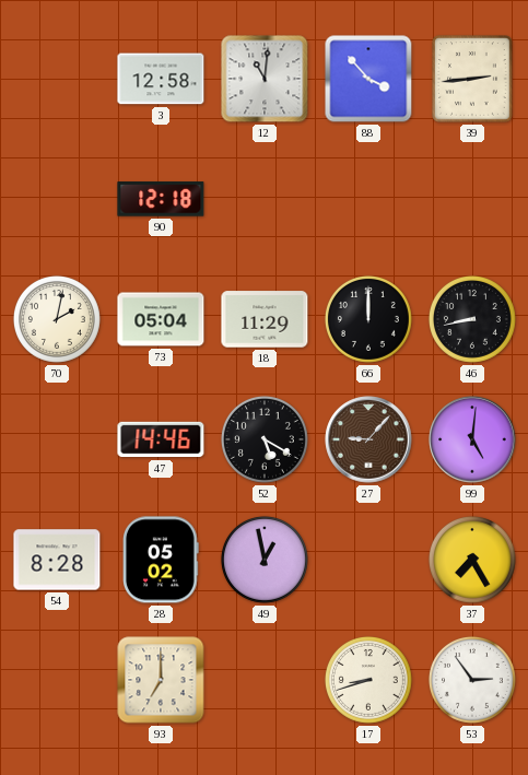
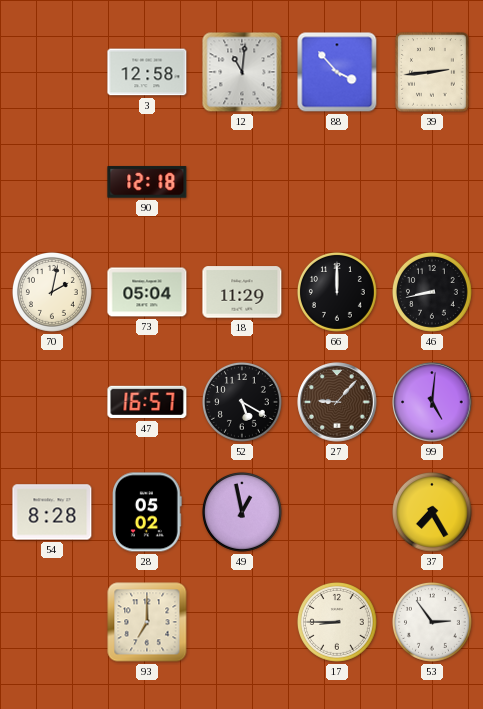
47: 14:46 -> 16:57 (147, 402)
17: 8:42 -> 8:45 (337, 622)
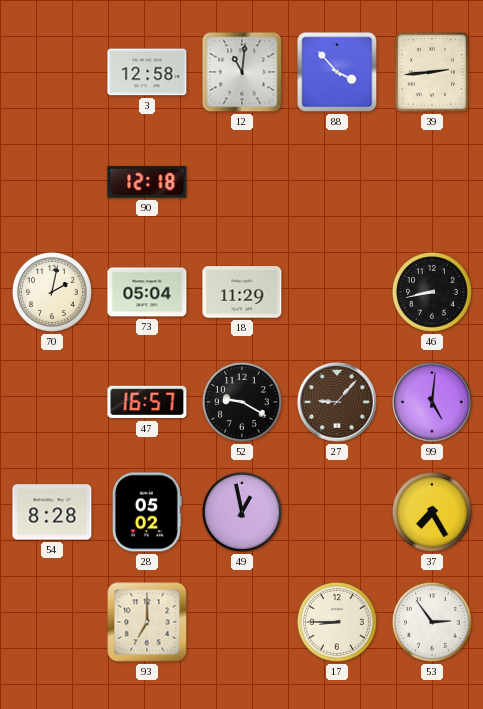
66: 12:00 -> none (337, 292)
52: 5:20 -> 9:20 (242, 402)
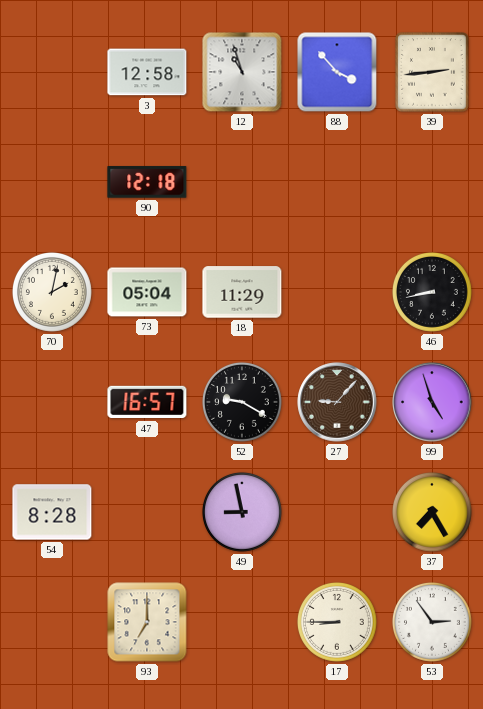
12: 11:01 -> 10:57 (242, 72)
99: 5:01 -> 4:57 (432, 402)
28: 05:02 -> none (148, 512)
49: 12:58 -> 8:58 (242, 512)
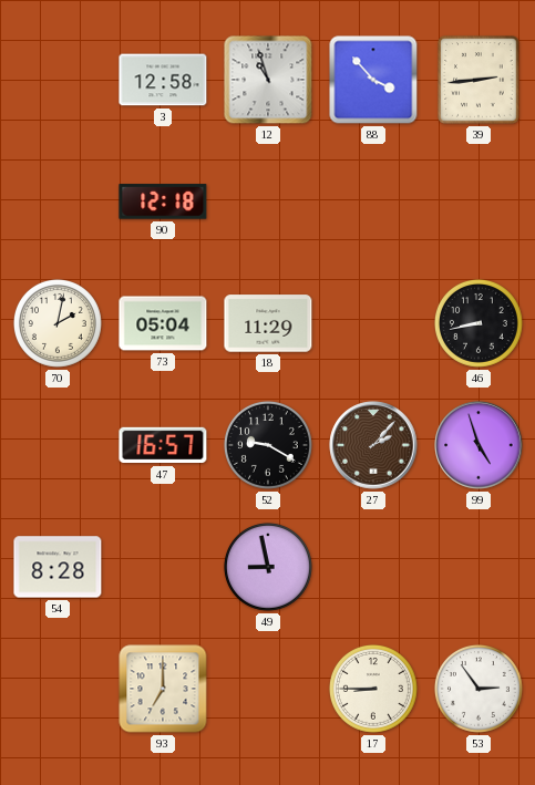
27: 9:07 -> 2:07 (373, 445)
37: 7:25 -> none (432, 512)
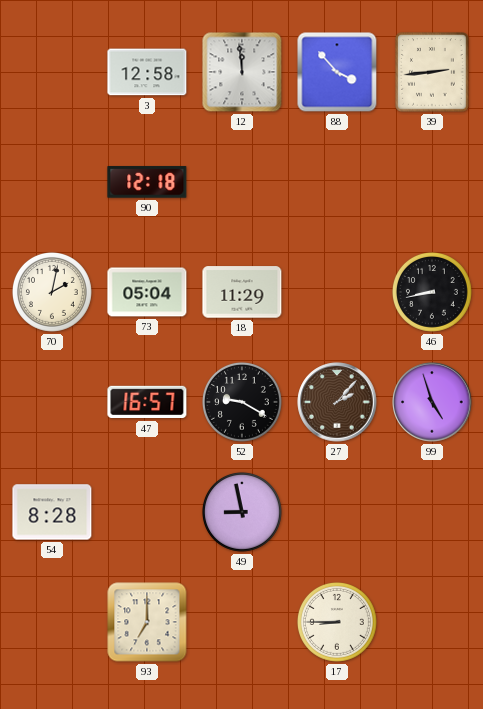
12: 10:57 -> 11:59 (242, 72)
53: 2:54 -> none (479, 689)
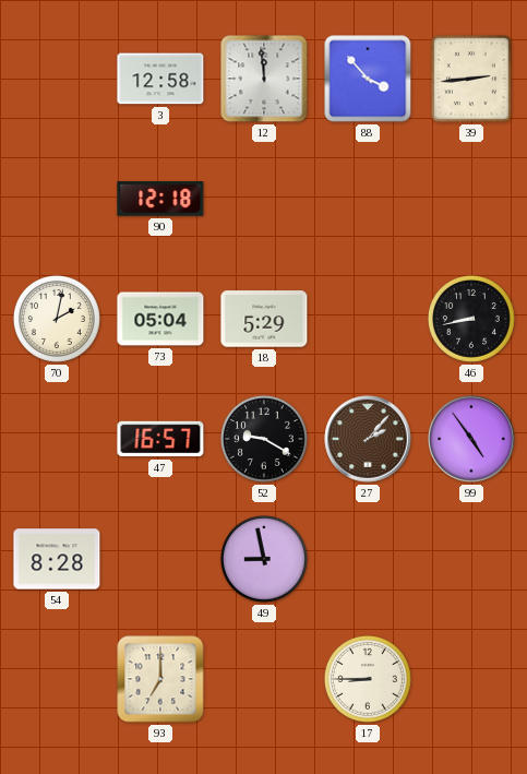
18: 11:29 -> 5:29 (264, 319)
99: 4:57 -> 4:54 (471, 439)
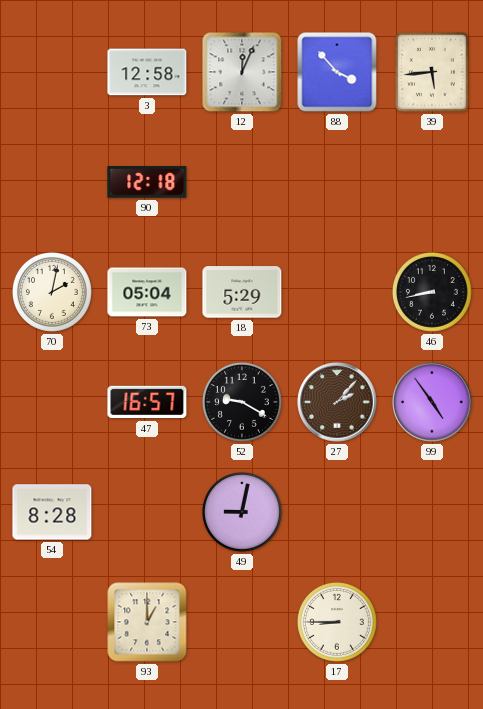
12: 11:59 -> 12:04 (242, 72)
39: 2:44 -> 5:44 (432, 72)
49: 8:58 -> 9:02 (242, 512)
93: 7:00 -> 1:00 (147, 622)
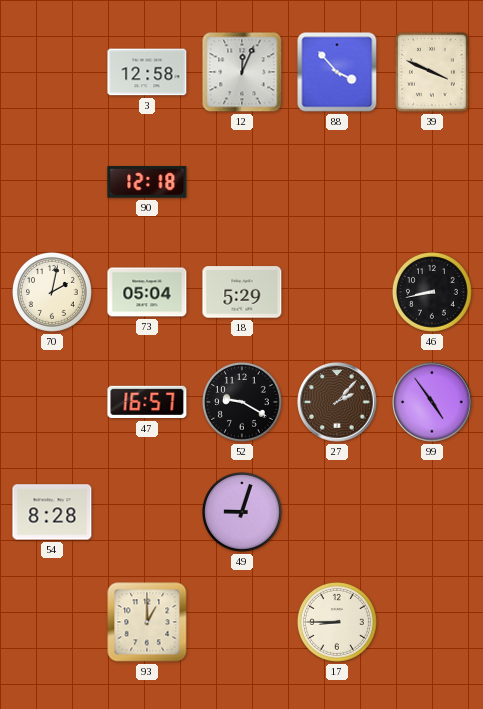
39: 5:44 -> 3:49 (432, 72)
49: 9:02 -> 9:03 (242, 512)
